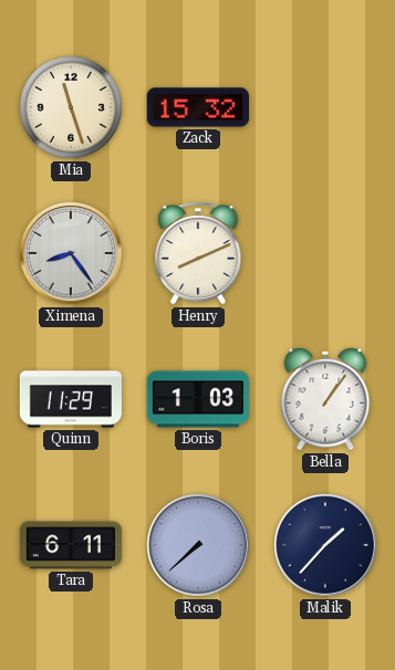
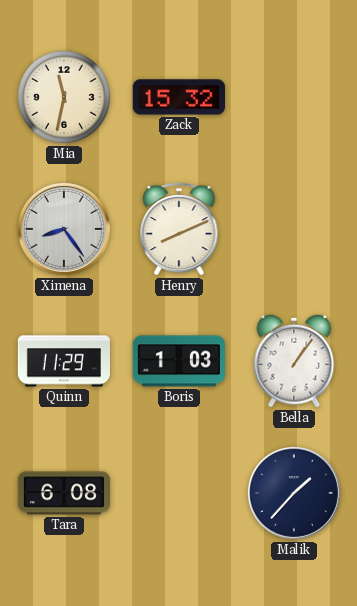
Mia: 11:27 -> 11:32 (64, 97)
Tara: 6:11 -> 6:08 (64, 493)
Rosa: 7:38 -> none (198, 545)
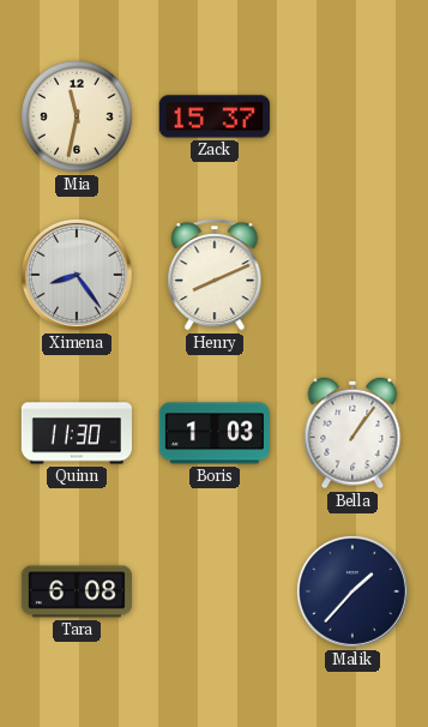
Zack: 15:32 -> 15:37 (215, 116)
Quinn: 11:29 -> 11:30 (77, 433)
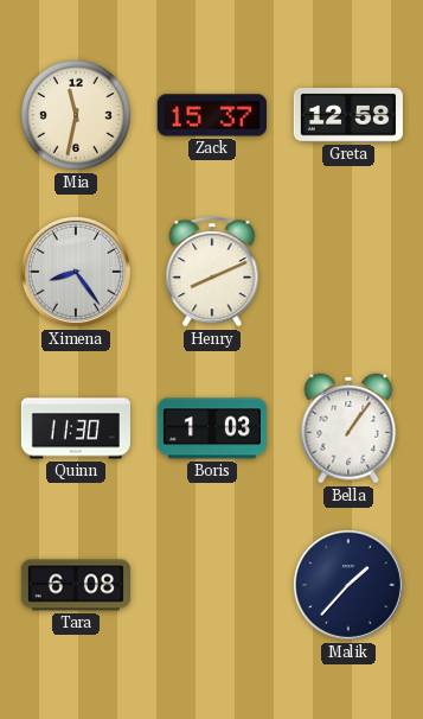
Greta: none -> 12:58 (348, 115)
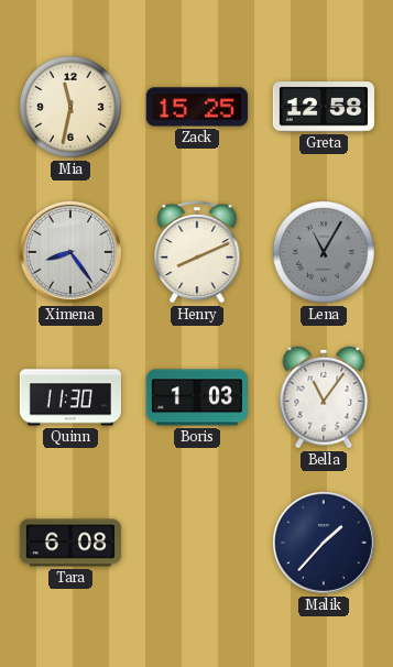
Zack: 15:37 -> 15:25 (197, 107)
Lena: none -> 11:05 (324, 252)
Bella: 1:06 -> 11:06 (324, 397)
